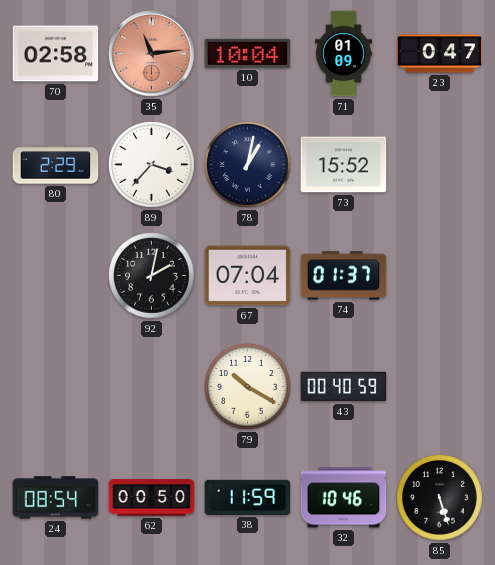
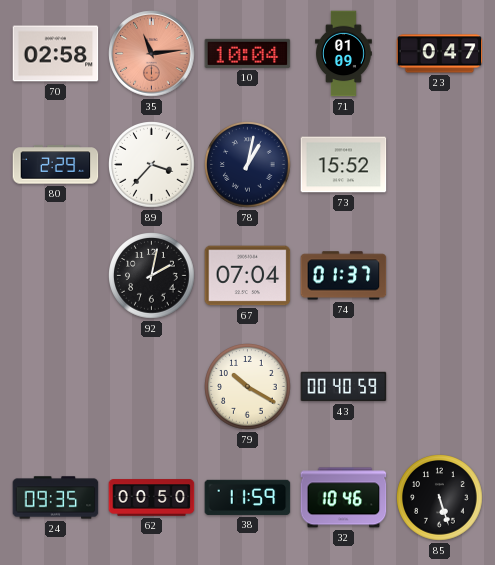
24: 08:54 -> 09:35 (56, 498)
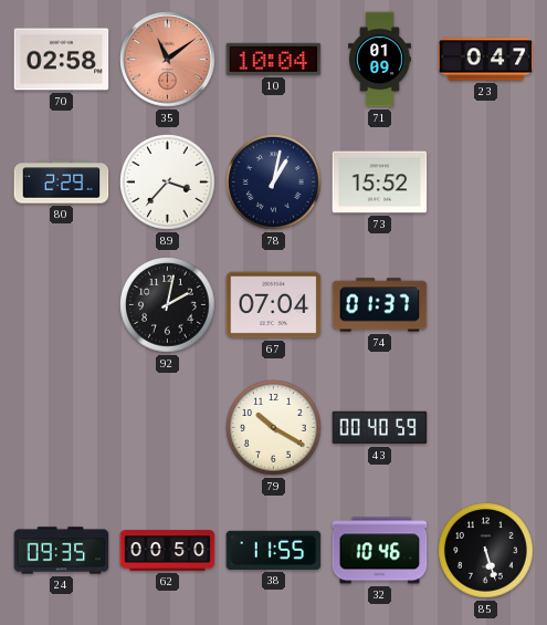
35: 11:14 -> 11:09 (168, 60)
38: 11:59 -> 11:55 (274, 550)
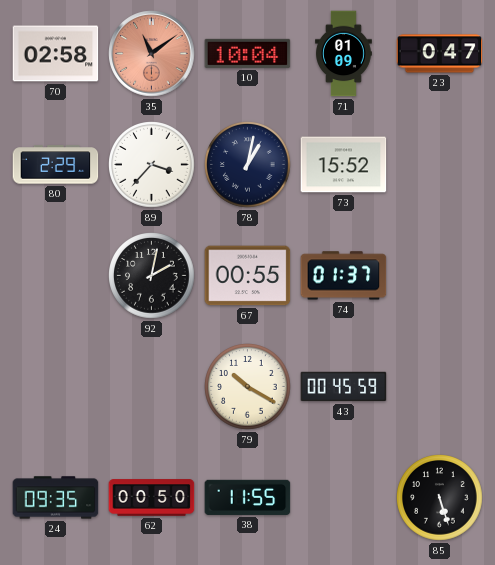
67: 07:04 -> 00:55 (248, 276)
43: 00:40 -> 00:45 (344, 387)
32: 10:46 -> none (380, 551)
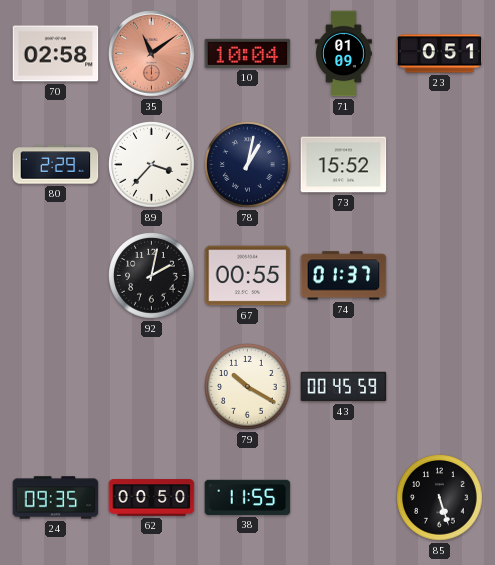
23: 0:47 -> 0:51 (440, 54)
